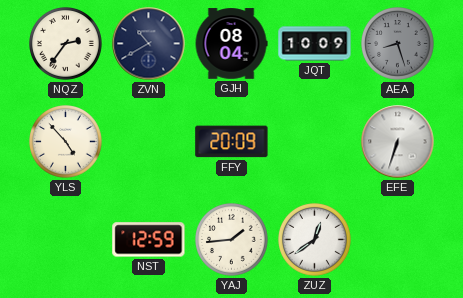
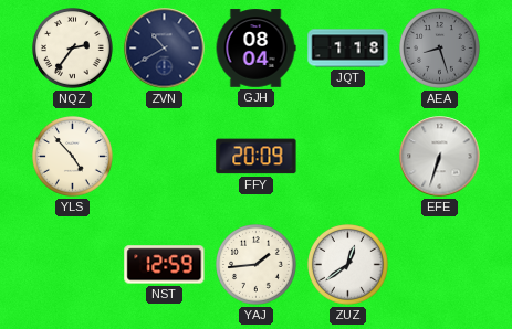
JQT: 10:09 -> 1:18 (348, 49)
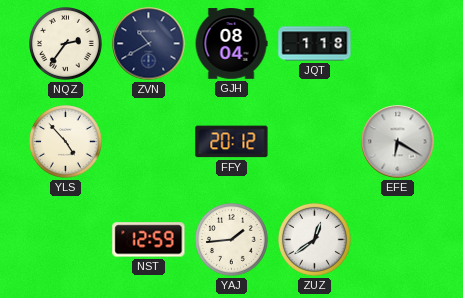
AEA: 8:27 -> none (440, 49)
FFY: 20:09 -> 20:12 (232, 142)
EFE: 6:33 -> 6:20 (398, 142)
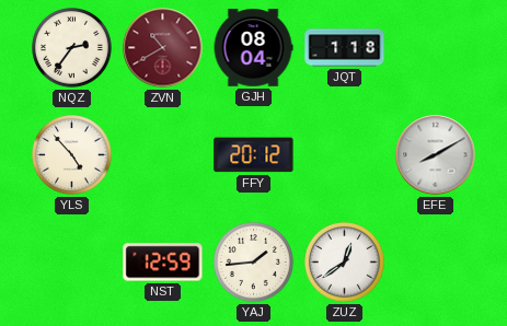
ZVN dial: navy -> burgundy (163, 48)
EFE: 6:20 -> 8:10 (436, 155)
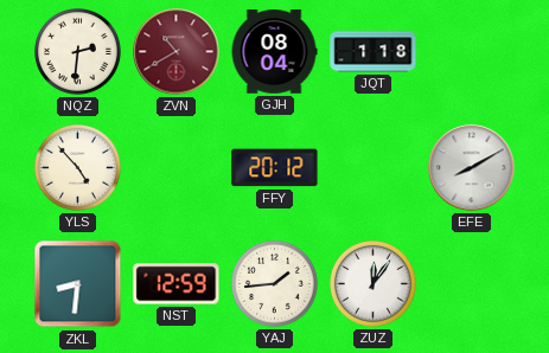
NQZ: 2:36 -> 2:31 (78, 52)
ZKL: none -> 8:31 (78, 284)
ZUZ: 12:39 -> 12:06 (374, 284)
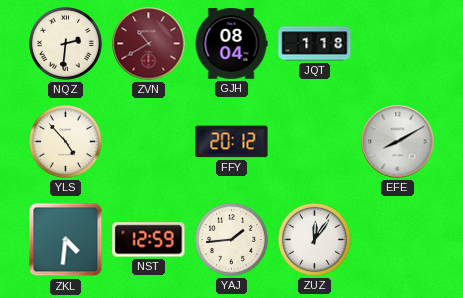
ZKL: 8:31 -> 4:31 (66, 240)
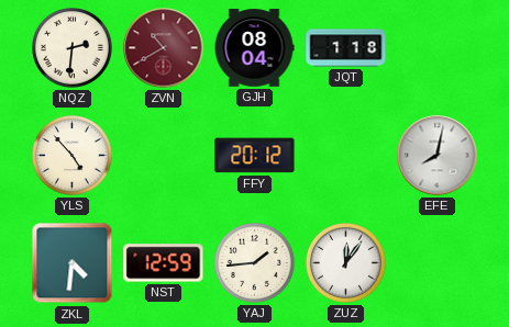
EFE: 8:10 -> 8:02 (438, 156)
